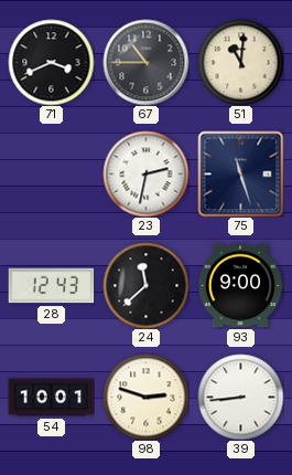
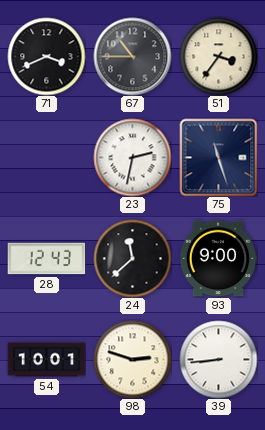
51: 11:01 -> 3:36 (218, 56)
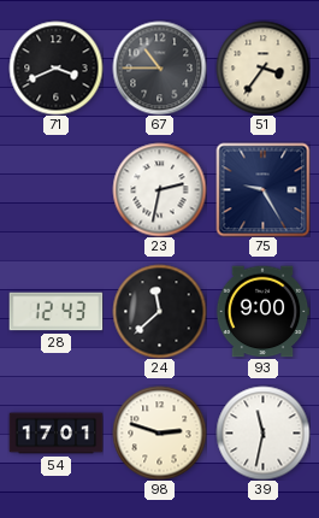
75: 11:27 -> 9:25 (262, 189)
54: 10:01 -> 17:01 (55, 434)
39: 8:44 -> 11:32 (262, 432)
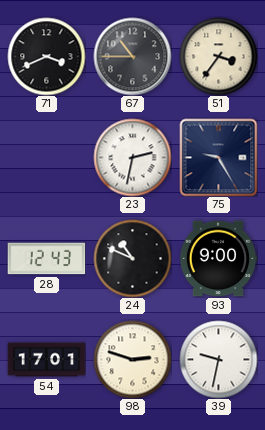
24: 11:38 -> 10:49 (132, 258)
39: 11:32 -> 9:32 (218, 359)
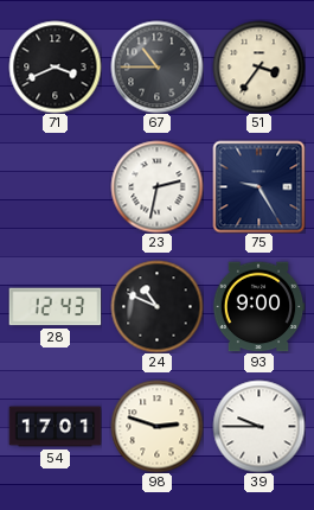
39: 9:32 -> 9:45 (258, 426)
